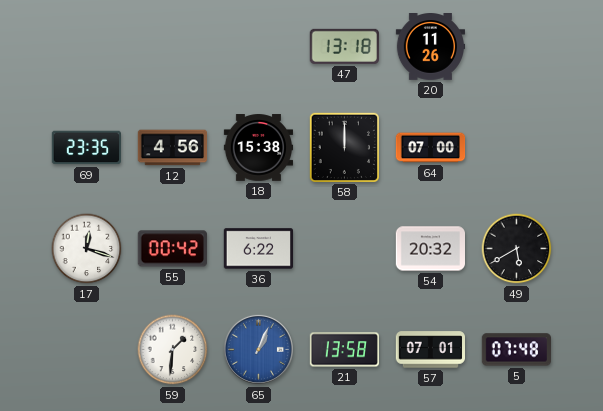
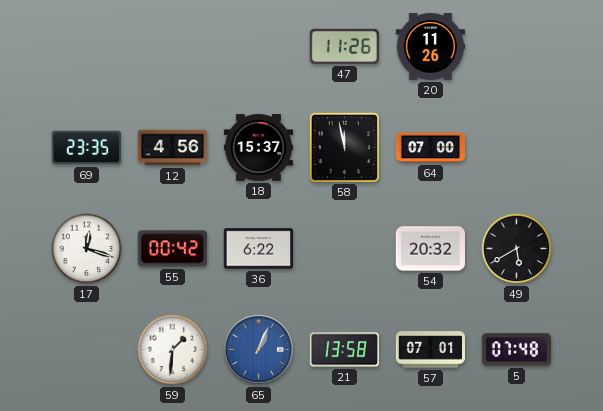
47: 13:18 -> 11:26 (344, 46)
18: 15:38 -> 15:37 (259, 148)
58: 12:00 -> 11:58 (344, 147)
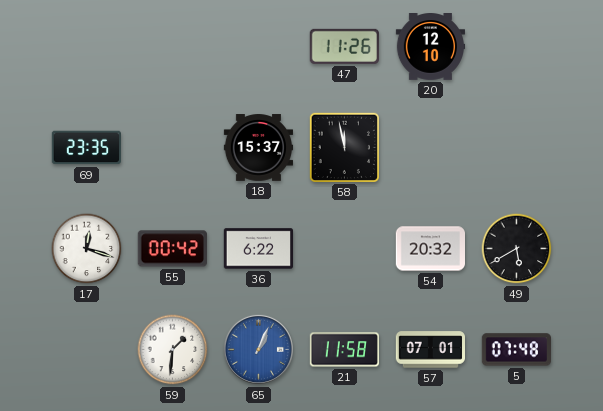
20: 11:26 -> 12:10 (431, 47)
12: 4:56 -> none (173, 148)
64: 07:00 -> none (431, 148)
21: 13:58 -> 11:58 (345, 350)
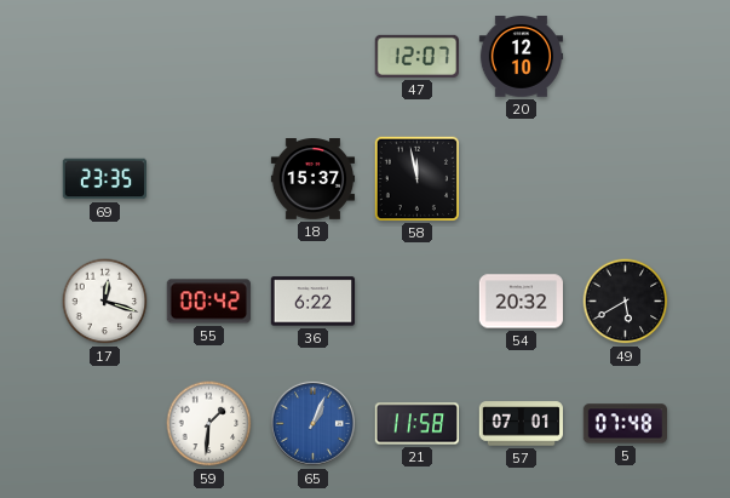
47: 11:26 -> 12:07 (416, 56)
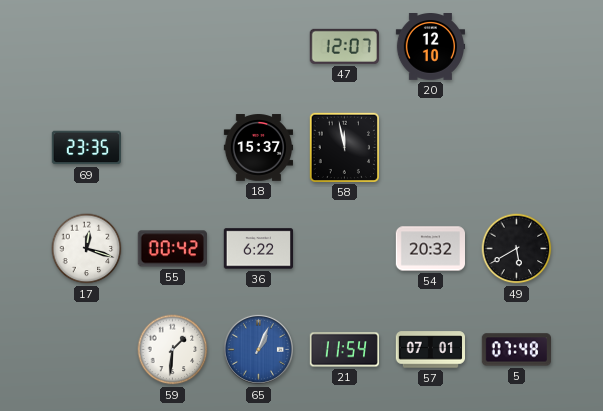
21: 11:58 -> 11:54 (345, 350)
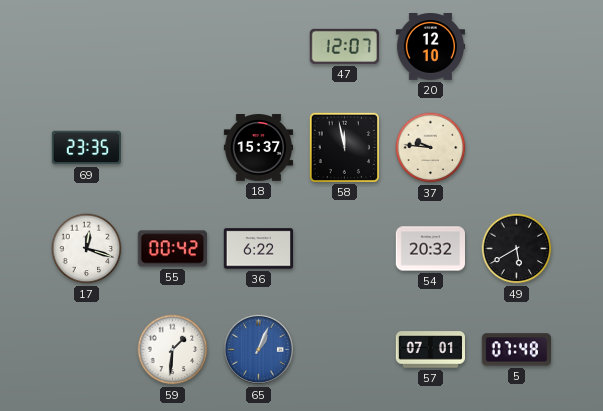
37: none -> 9:46 (431, 148)
21: 11:54 -> none (345, 350)
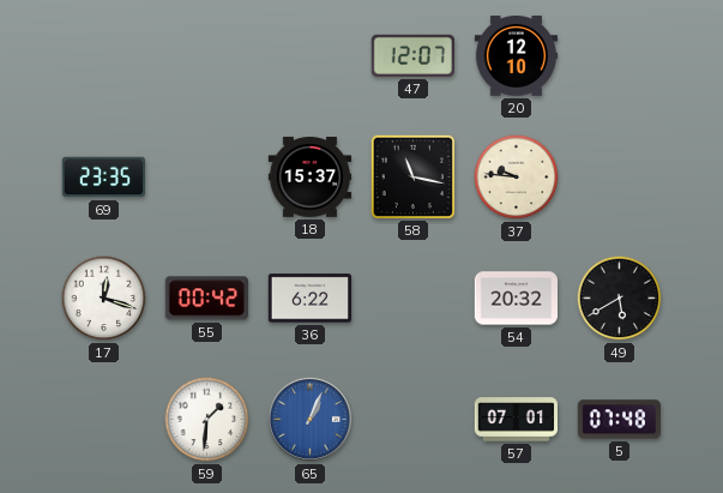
58: 11:58 -> 11:17 (412, 176)
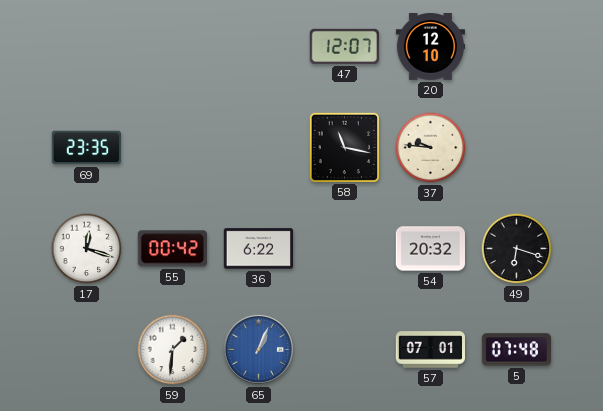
18: 15:37 -> none (311, 178)
49: 5:40 -> 6:18 (517, 249)
